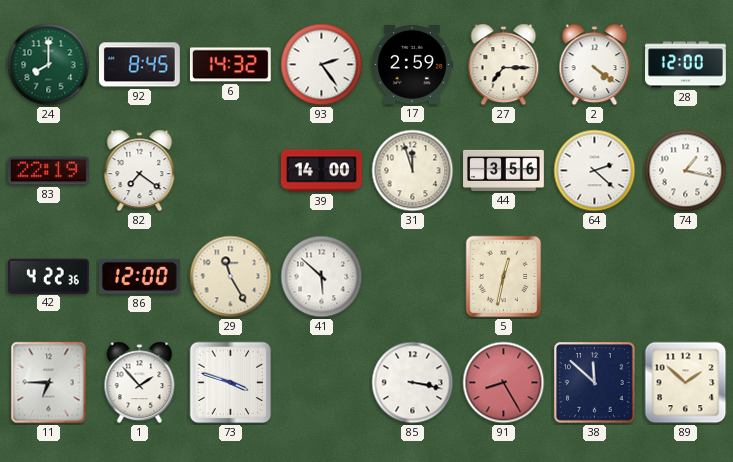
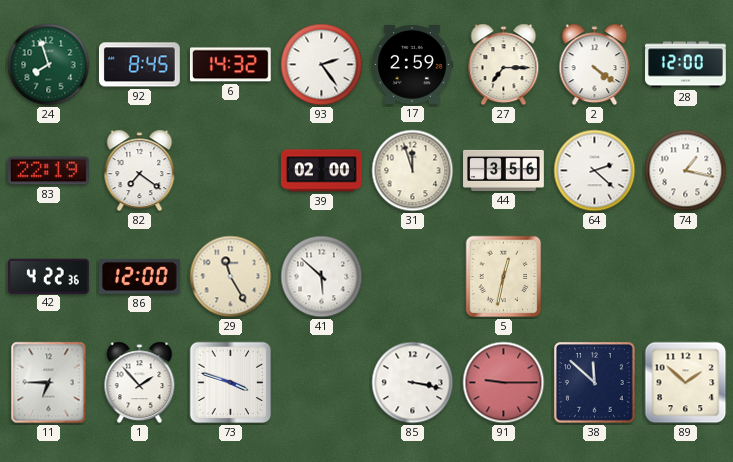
24: 8:00 -> 7:57 (49, 65)
39: 14:00 -> 02:00 (322, 171)
91: 8:25 -> 9:15 (504, 383)
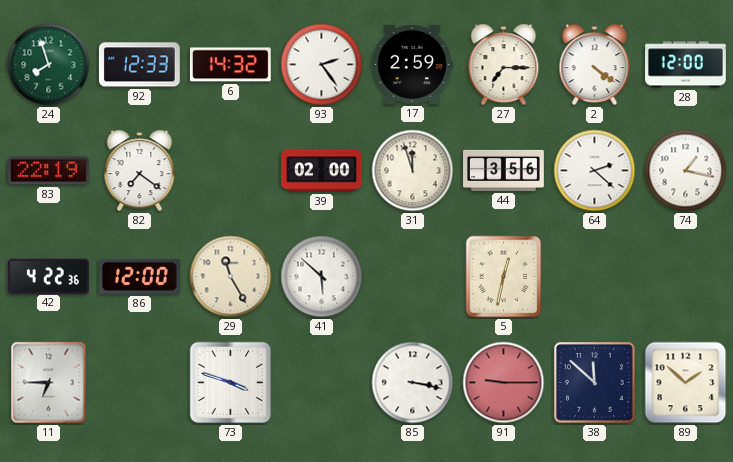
92: 8:45 -> 12:33 (139, 65)
1: 1:53 -> none (140, 383)
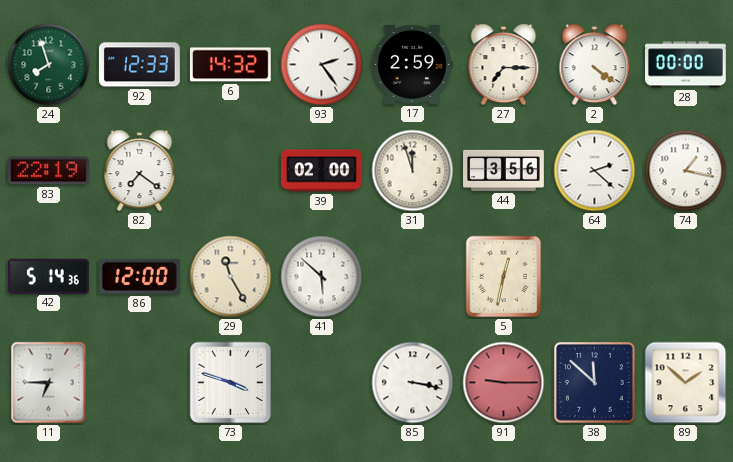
28: 12:00 -> 00:00 (686, 65)
42: 4:22 -> 5:14 (48, 276)
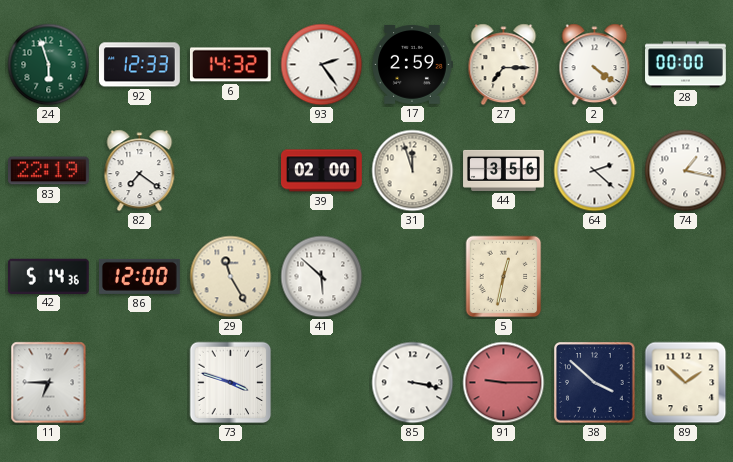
24: 7:57 -> 5:57 (49, 65)
38: 11:52 -> 3:52 (595, 383)
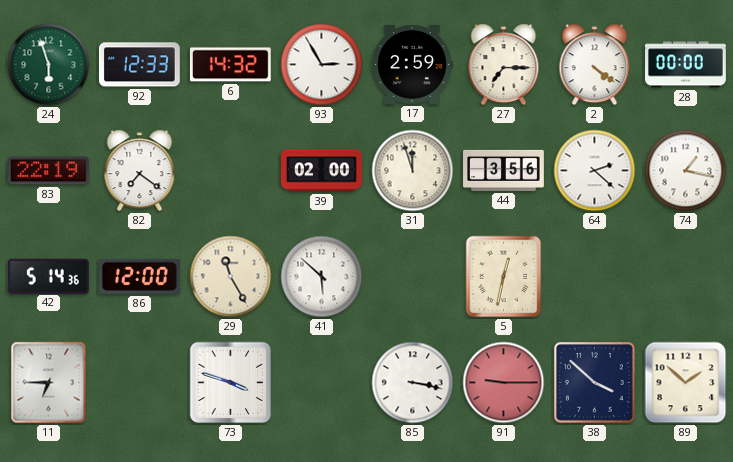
93: 2:24 -> 2:55 (322, 65)
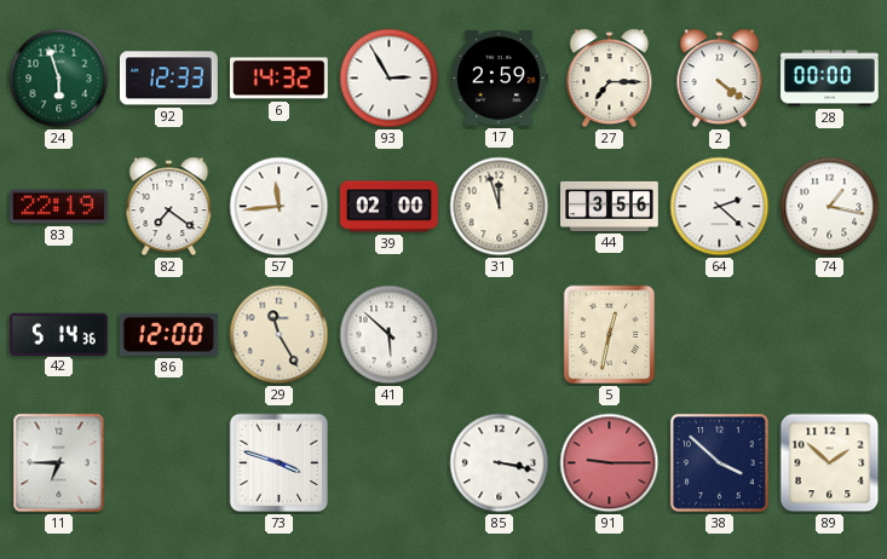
57: none -> 11:44 (280, 207)
